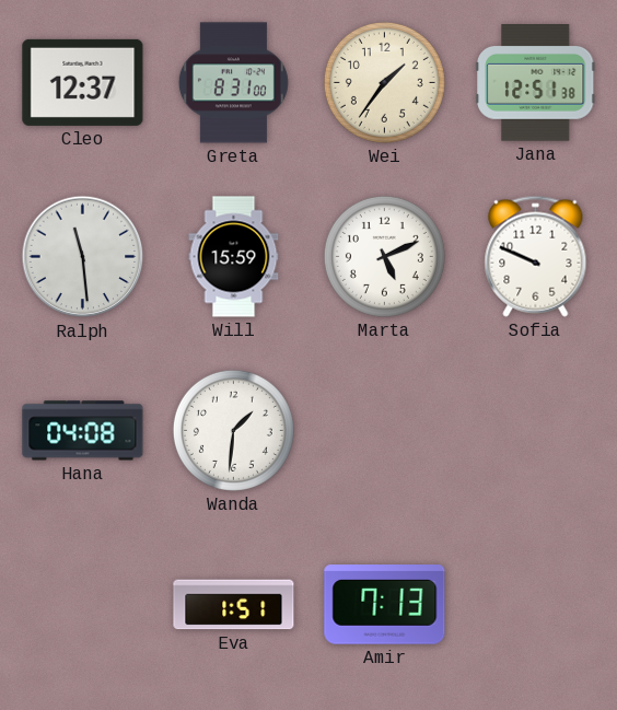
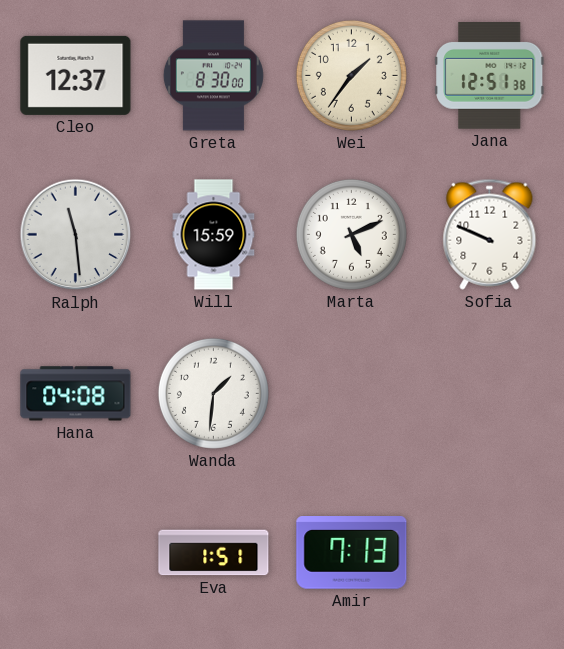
Greta: 8:31 -> 8:30 (213, 76)
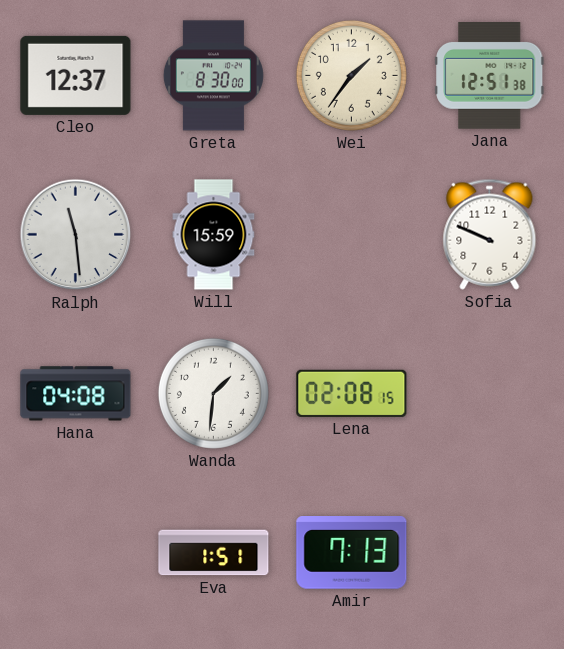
Marta: 5:11 -> none (351, 234)
Lena: none -> 02:08 (352, 393)
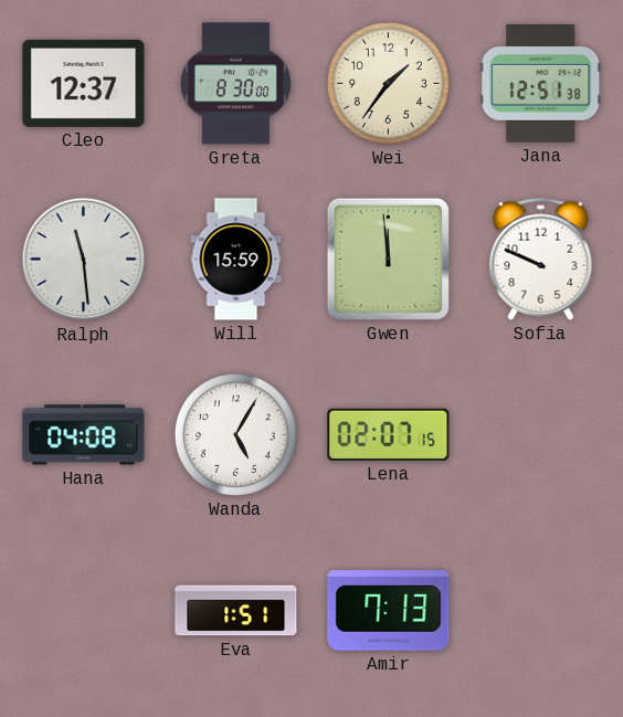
Gwen: none -> 11:59 (388, 259)
Wanda: 1:31 -> 5:05 (235, 434)
Lena: 02:08 -> 02:07 (389, 434)
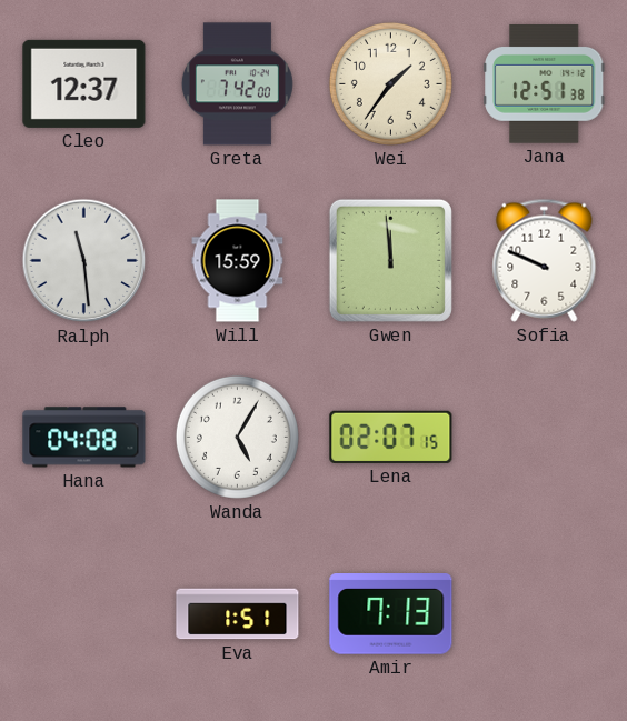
Greta: 8:30 -> 7:42 (237, 84)
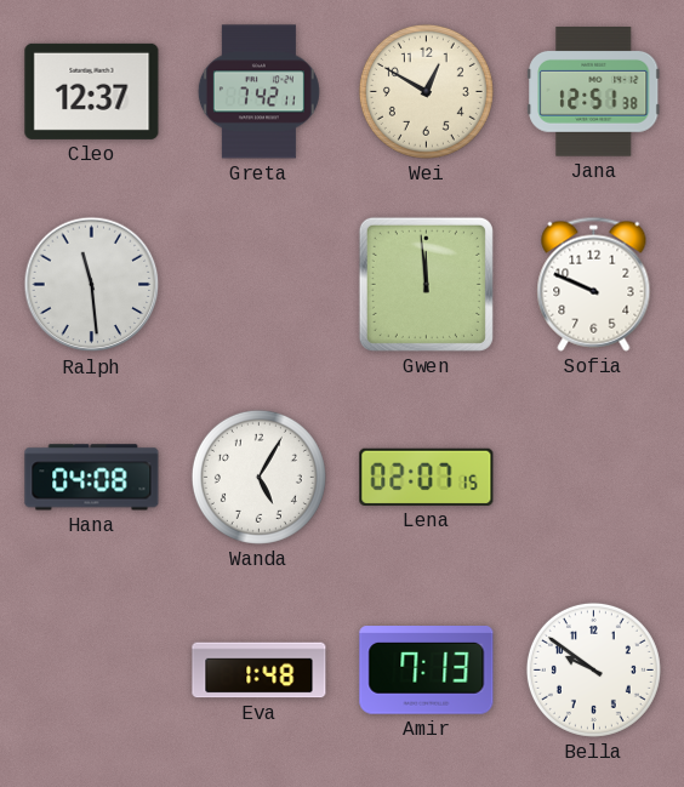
Greta: 7:42:00 -> 7:42:11 (258, 92)
Wei: 1:36 -> 12:50 (426, 91)
Will: 15:59 -> none (238, 261)
Eva: 1:51 -> 1:48 (260, 671)
Bella: none -> 9:51 (593, 669)
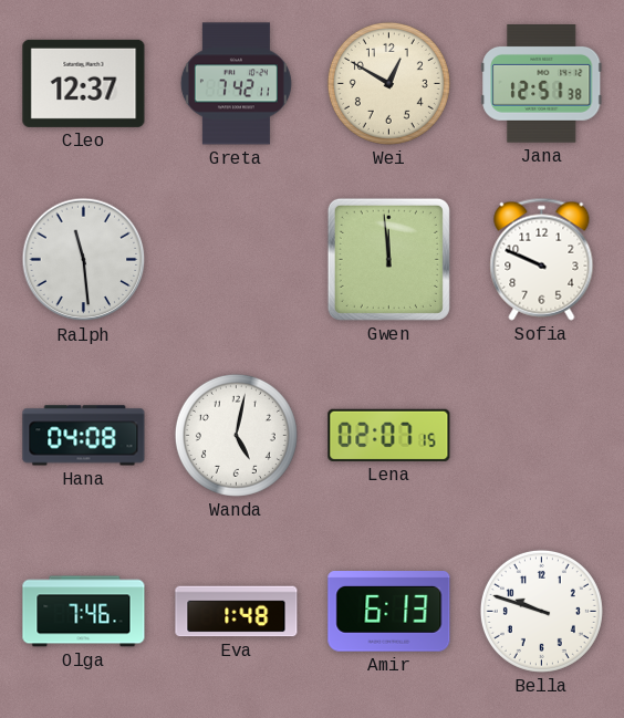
Wanda: 5:05 -> 5:02 (236, 435)
Olga: none -> 7:46 (84, 612)
Amir: 7:13 -> 6:13 (389, 612)
Bella: 9:51 -> 9:48 (541, 611)
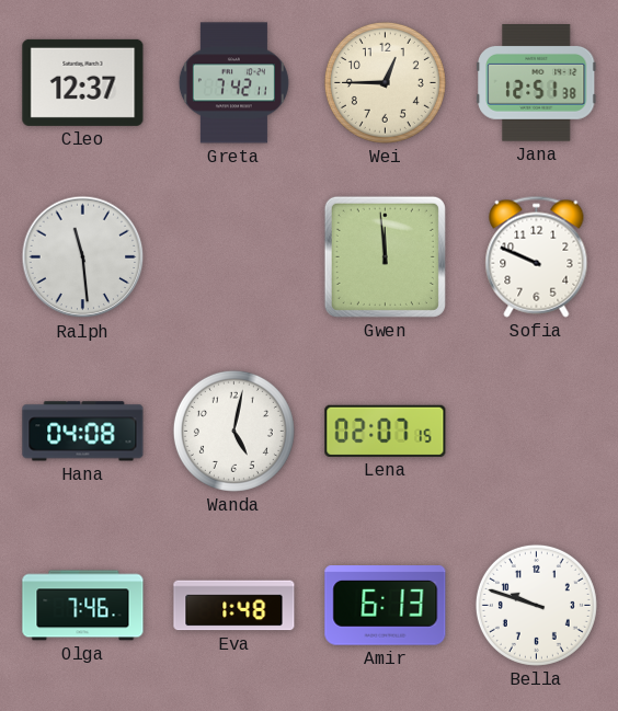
Wei: 12:50 -> 12:45 (385, 82)
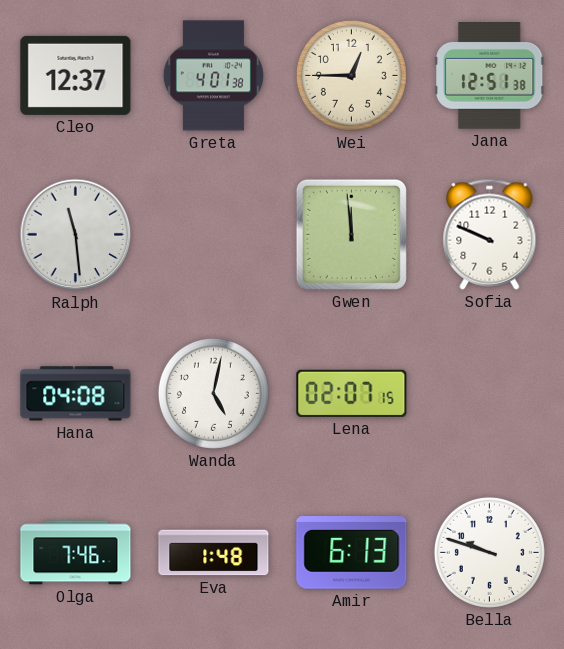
Greta: 7:42 -> 4:01 (213, 76)
